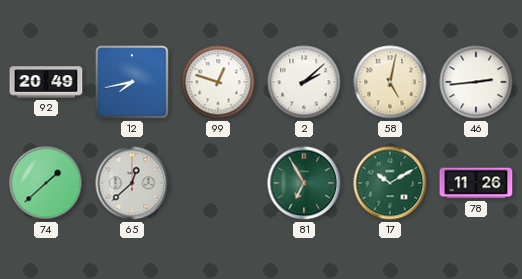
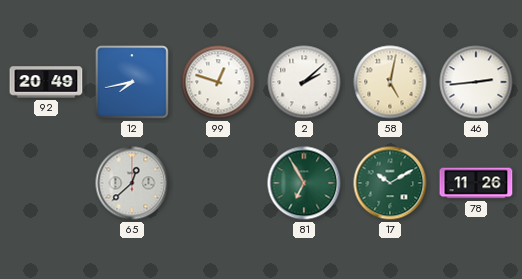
74: 1:38 -> none (46, 183)
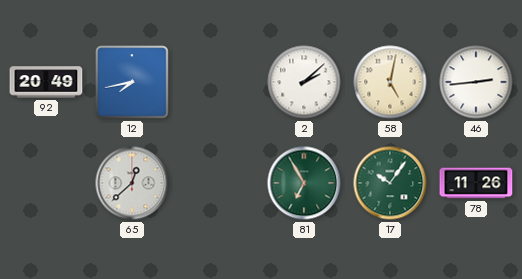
99: 12:48 -> none (218, 82)
17: 10:10 -> 10:06 (390, 183)
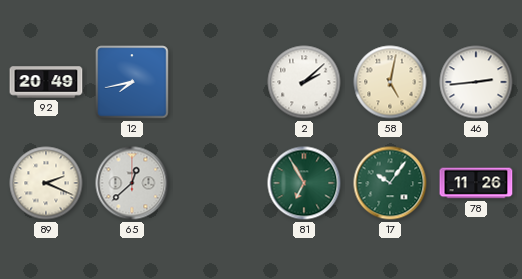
89: none -> 2:19 (46, 183)
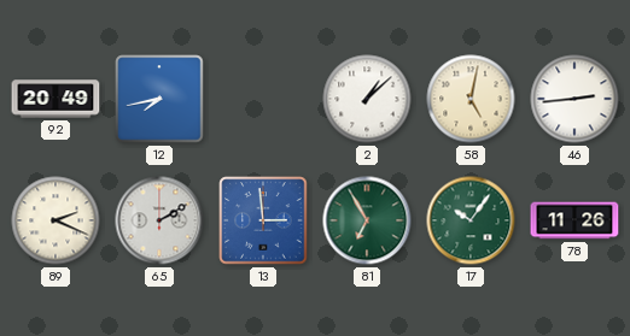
2: 2:08 -> 1:08 (367, 99)
65: 12:38 -> 2:10 (159, 220)
13: none -> 2:59 (263, 220)
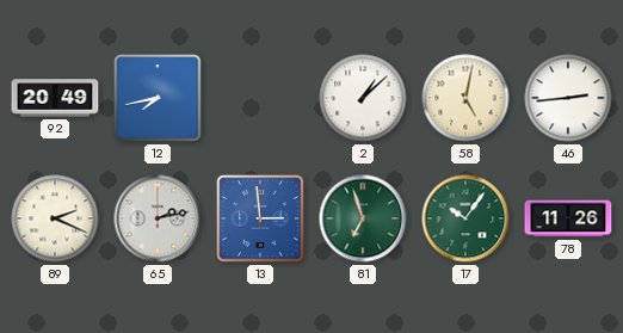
65: 2:10 -> 2:13 (158, 218)
81: 6:55 -> 6:57 (363, 218)
